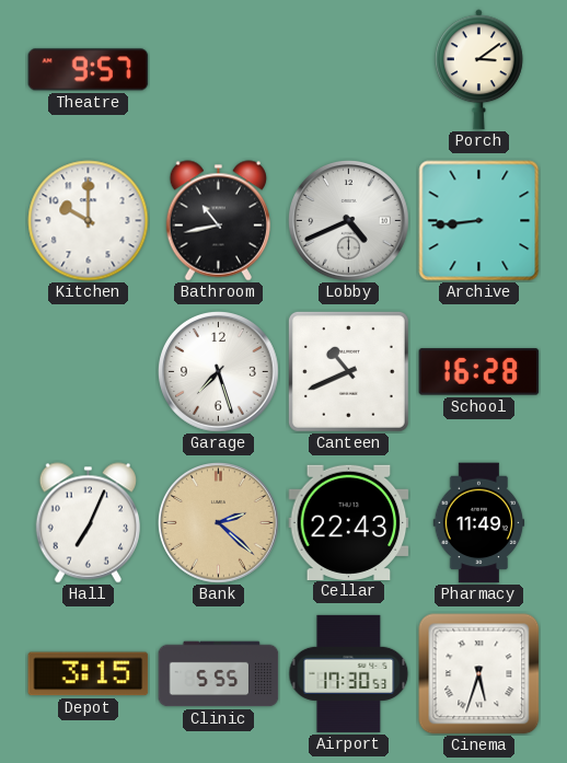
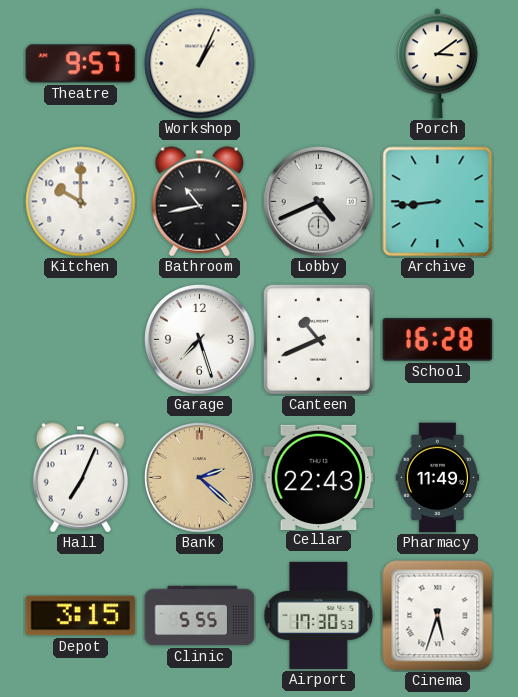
Workshop: none -> 1:04 (200, 64)
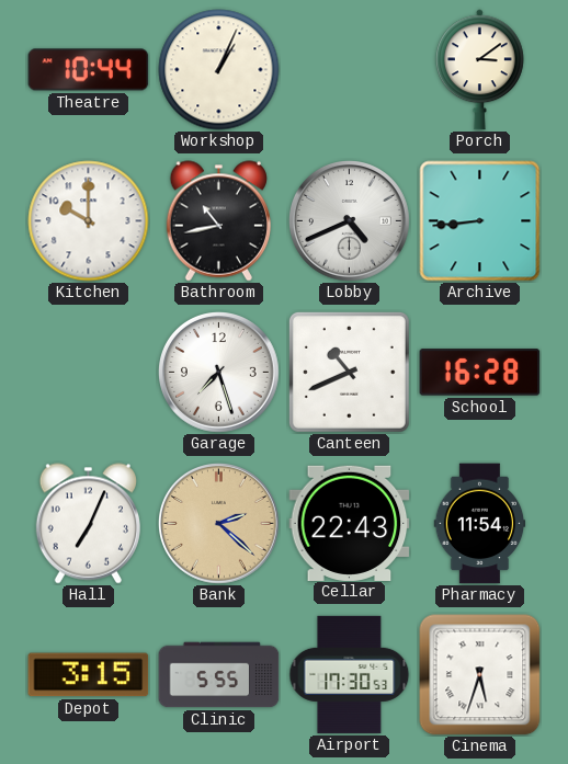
Theatre: 9:57 -> 10:44 (89, 70)
Pharmacy: 11:49 -> 11:54 (480, 524)
